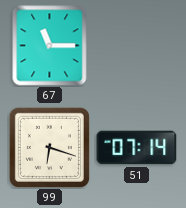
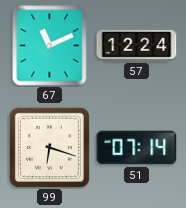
67: 11:15 -> 11:11 (50, 46)
57: none -> 12:24 (137, 45)
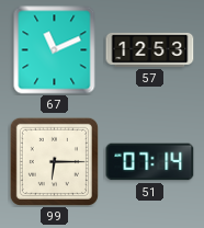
57: 12:24 -> 12:53 (150, 49)
99: 6:18 -> 6:15 (54, 161)
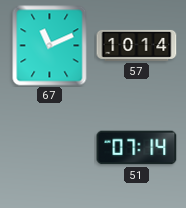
57: 12:53 -> 10:14 (137, 45)
99: 6:15 -> none (54, 161)
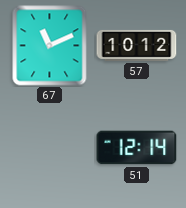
57: 10:14 -> 10:12 (137, 45)
51: 07:14 -> 12:14 (137, 148)
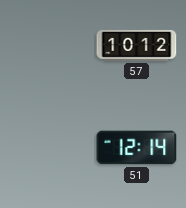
67: 11:11 -> none (50, 46)
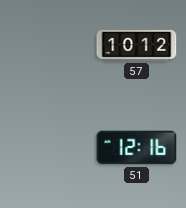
51: 12:14 -> 12:16 (137, 148)
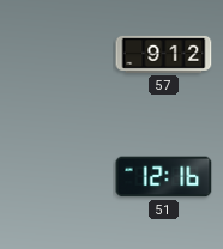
57: 10:12 -> 9:12 (164, 54)
